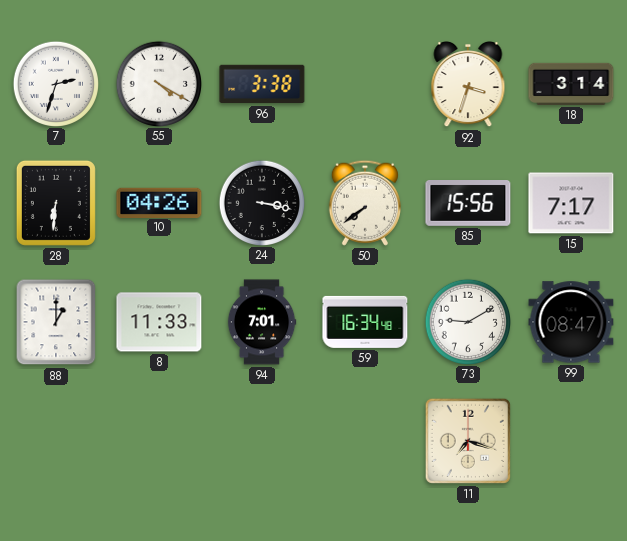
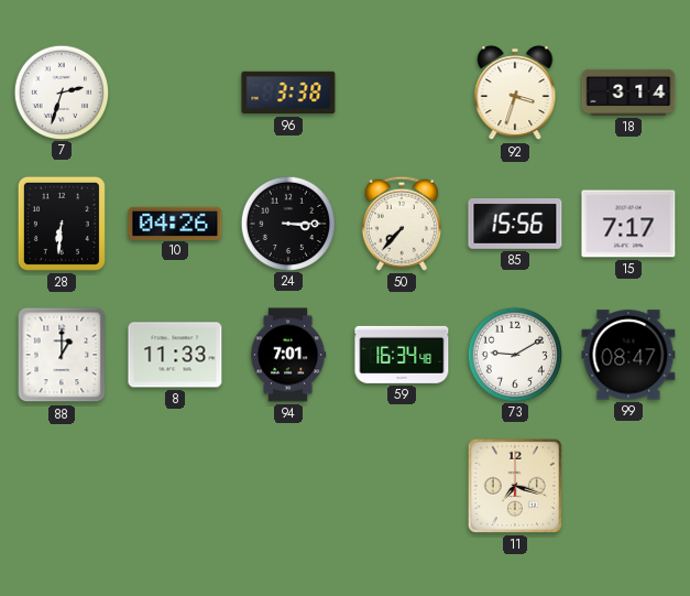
55: 4:20 -> none (158, 83)
24: 3:17 -> 3:15 (287, 223)
50: 7:39 -> 7:37 (402, 224)
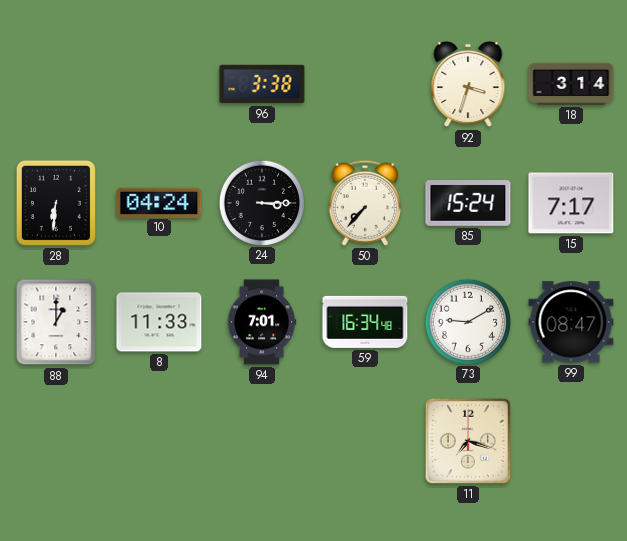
7: 2:33 -> none (61, 91)
10: 04:26 -> 04:24 (159, 202)
85: 15:56 -> 15:24 (468, 204)
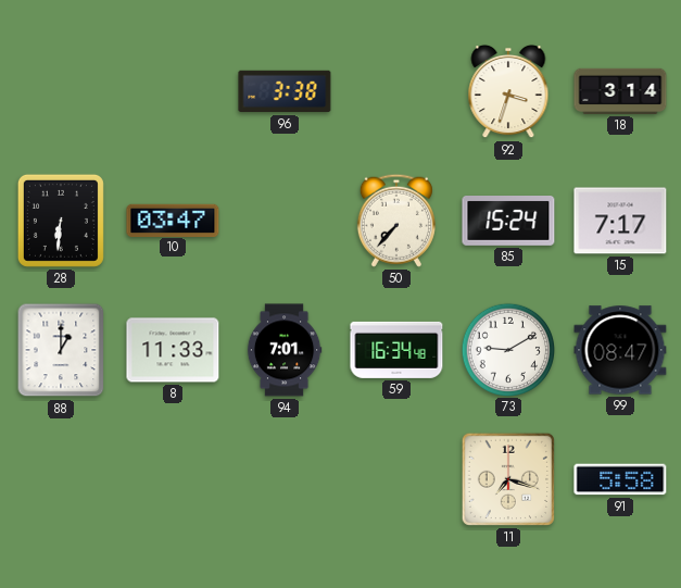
10: 04:24 -> 03:47 (173, 220)
24: 3:15 -> none (261, 202)
91: none -> 5:58 (620, 479)
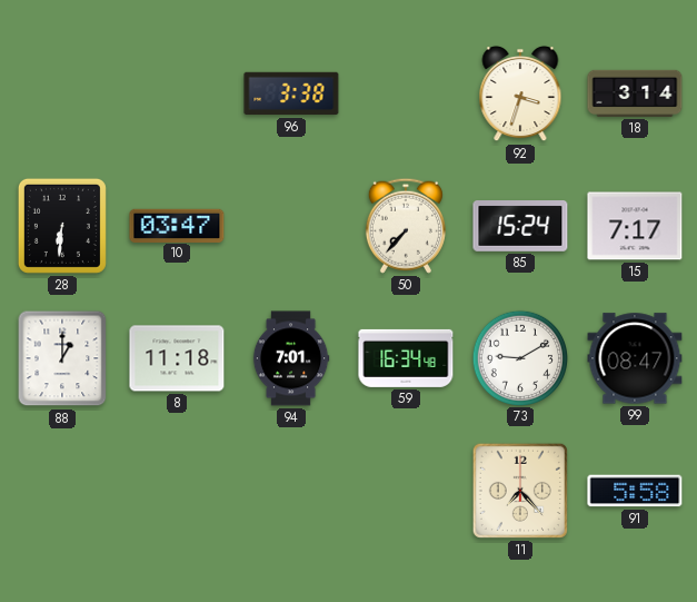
8: 11:33 -> 11:18 (177, 358)
11: 7:18 -> 7:23 (520, 491)
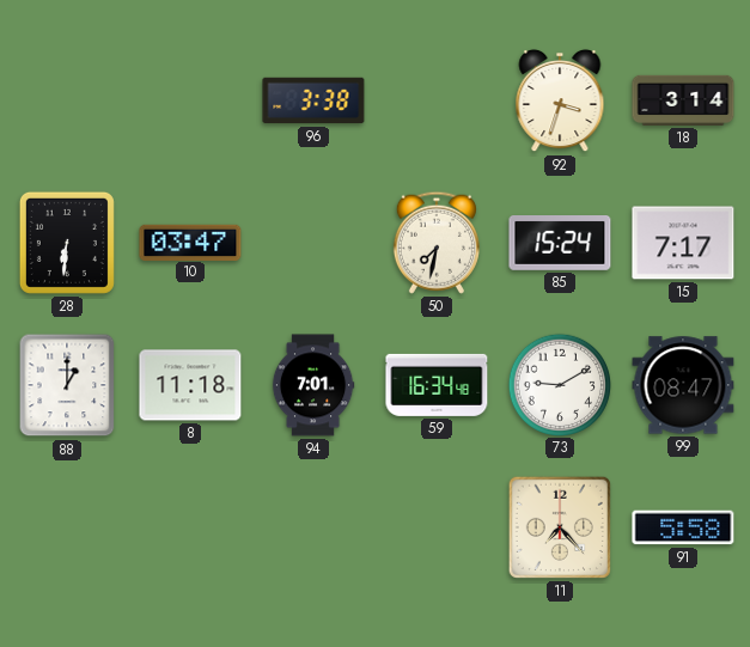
50: 7:37 -> 7:32 (437, 243)
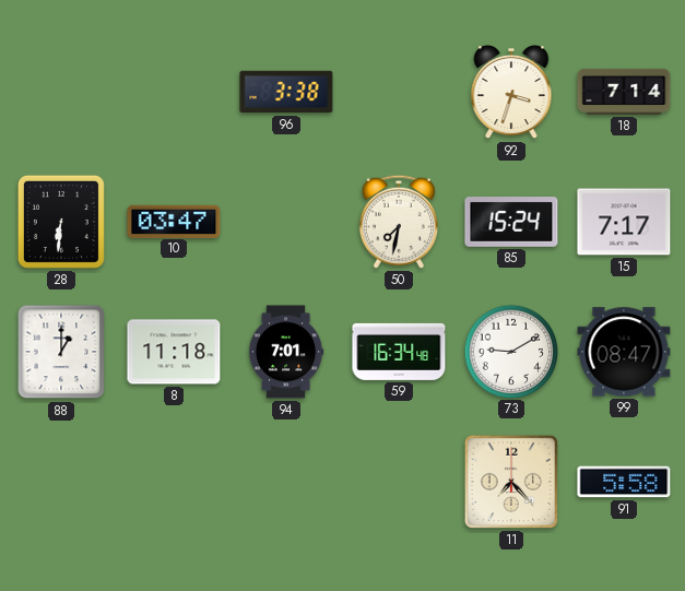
18: 3:14 -> 7:14 (624, 92)
